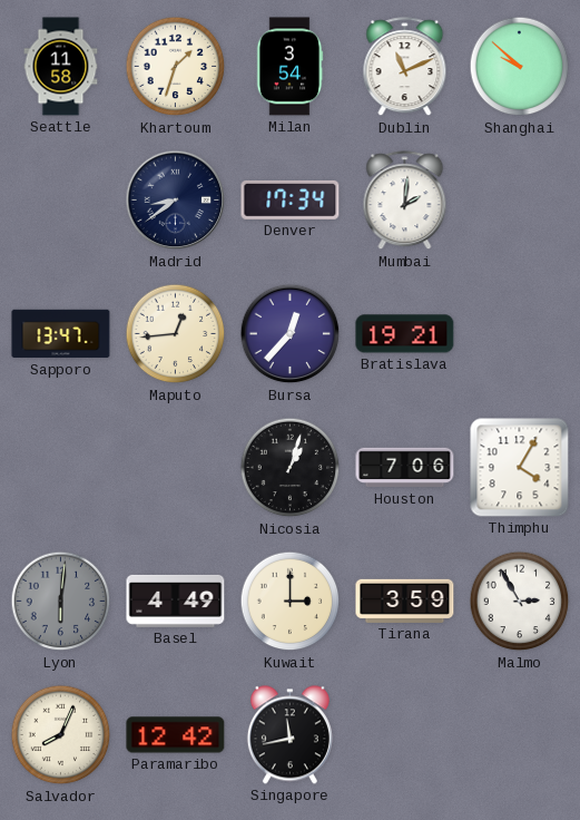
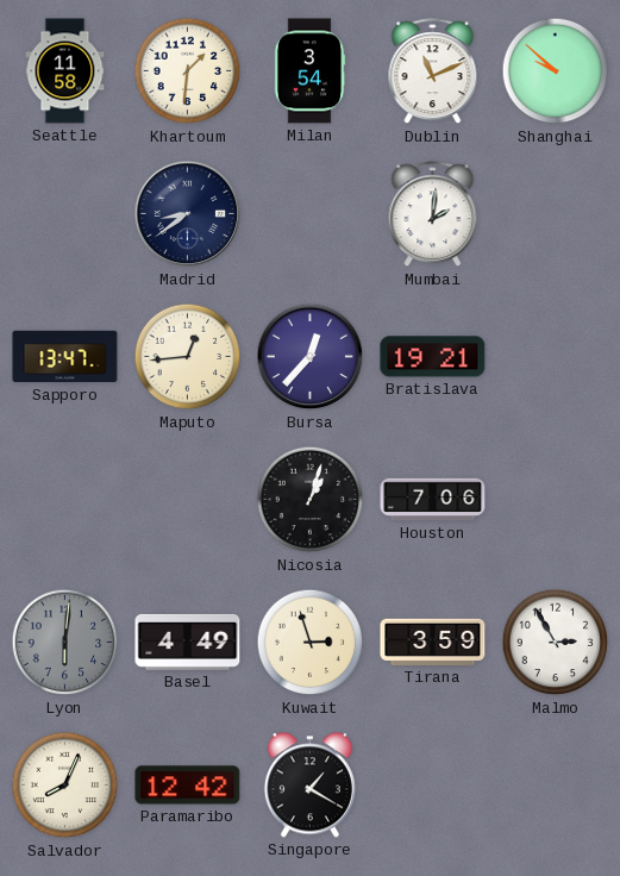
Khartoum: 1:33 -> 1:31 (188, 71)
Denver: 17:34 -> none (291, 199)
Thimphu: 4:05 -> none (520, 468)
Kuwait: 3:00 -> 2:57 (311, 643)
Singapore: 11:43 -> 1:20 (309, 786)
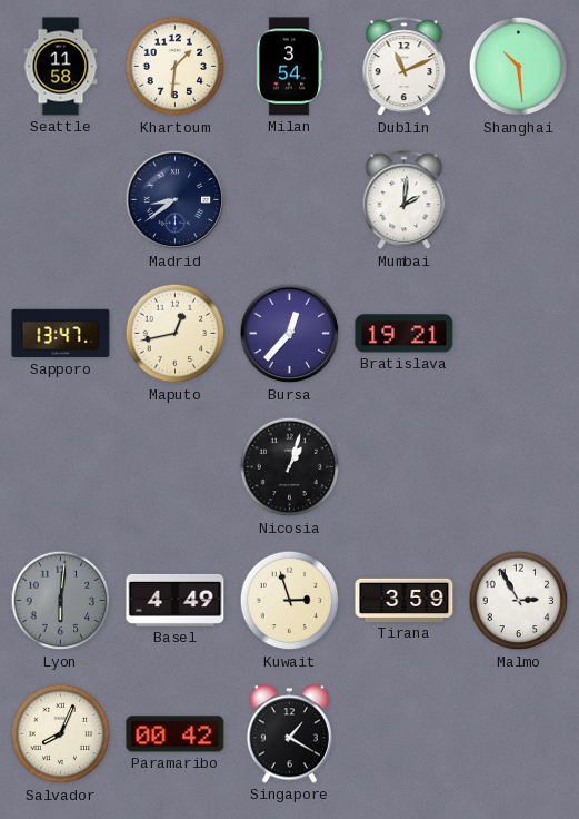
Shanghai: 9:52 -> 10:29 (519, 67)
Maputo: 12:44 -> 12:43 (176, 334)
Houston: 7:06 -> none (433, 500)
Paramaribo: 12:42 -> 00:42 (176, 734)
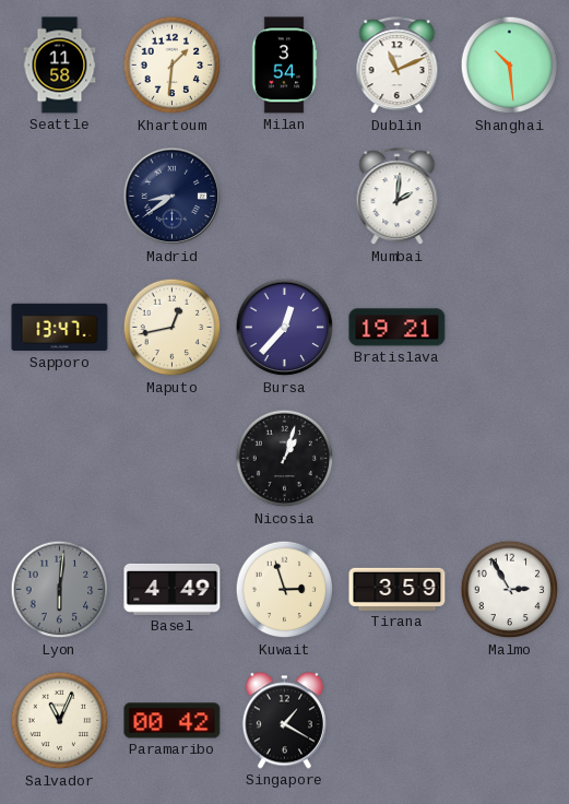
Salvador: 8:04 -> 11:04 (60, 721)
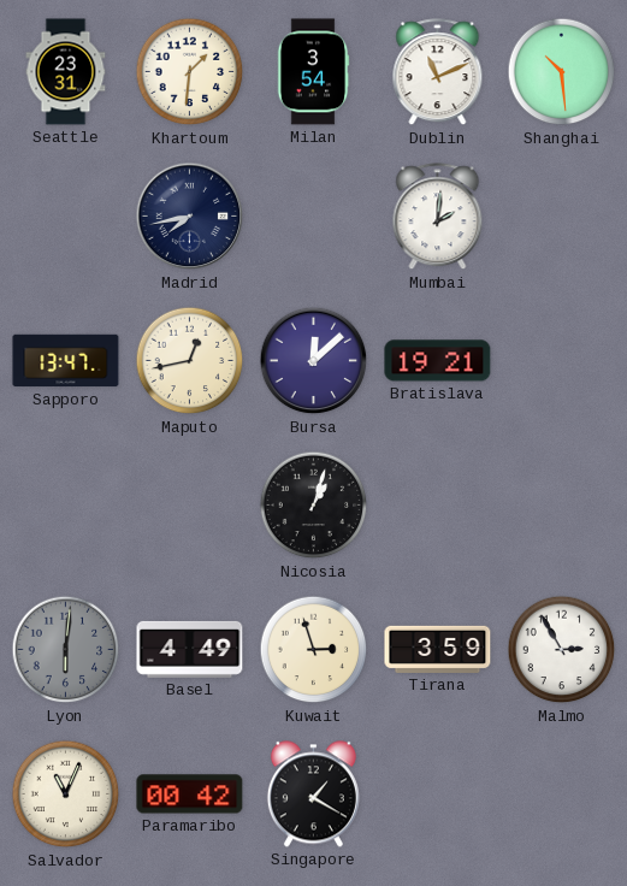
Seattle: 11:58 -> 23:31 (66, 72)
Madrid: 8:39 -> 7:43 (190, 217)
Bursa: 12:37 -> 12:08 (314, 361)
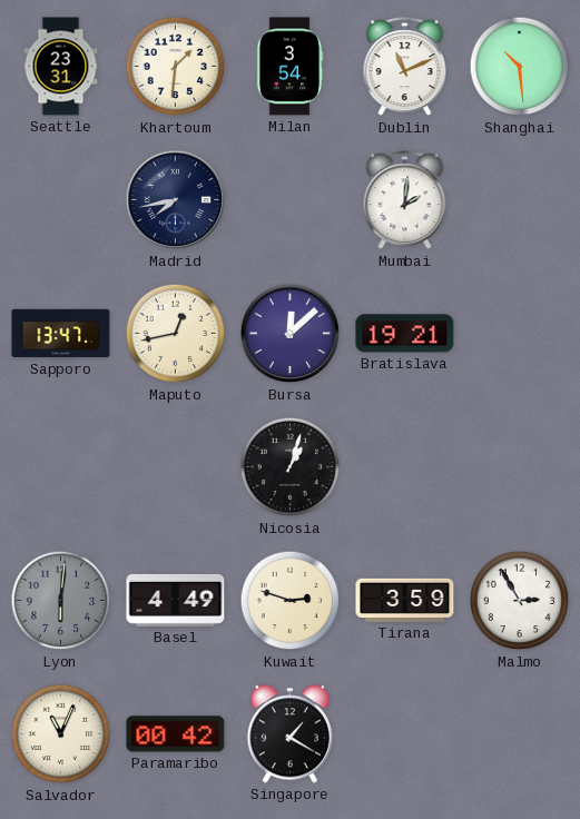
Kuwait: 2:57 -> 2:48 (291, 601)
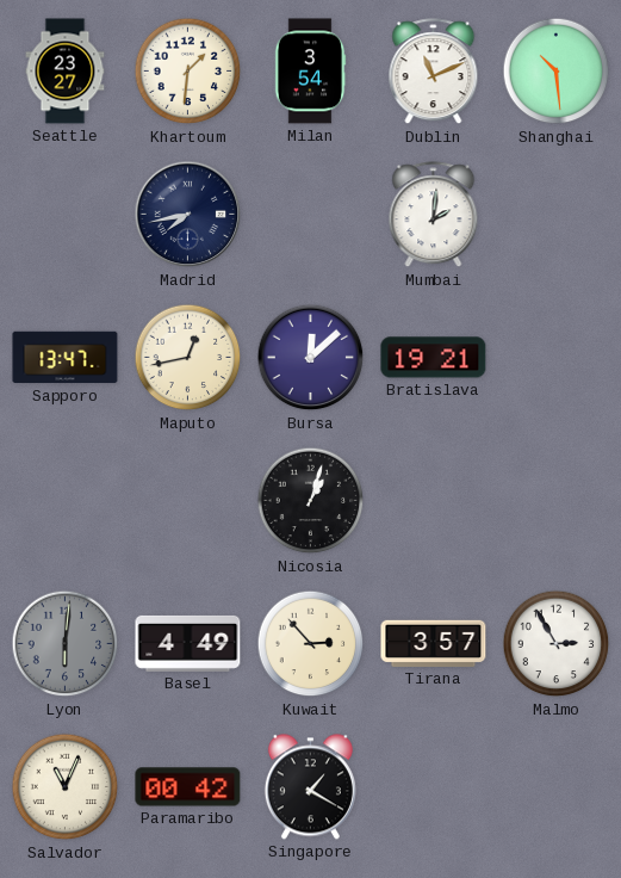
Seattle: 23:31 -> 23:27 (66, 72)
Kuwait: 2:48 -> 2:53 (311, 644)
Tirana: 3:59 -> 3:57 (434, 643)
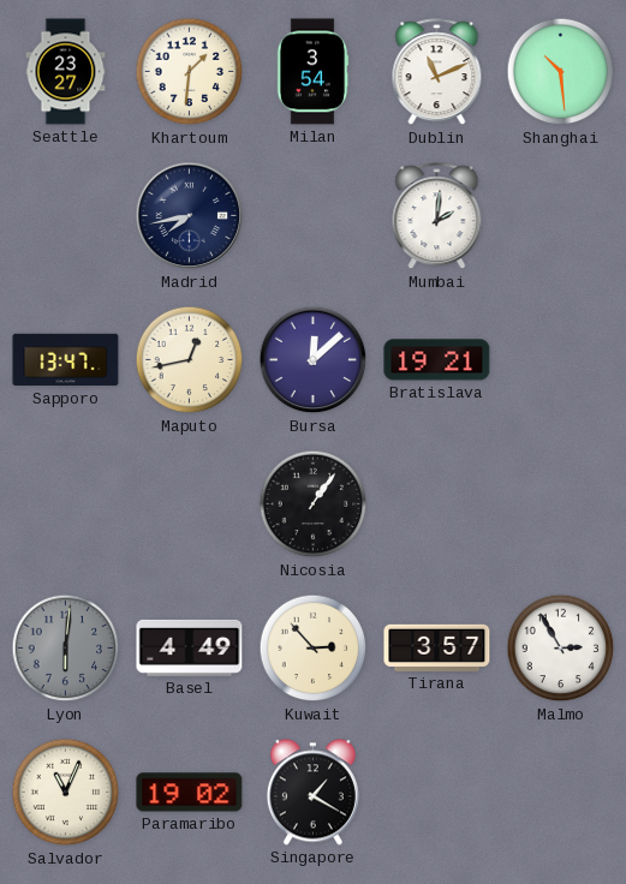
Nicosia: 1:03 -> 1:06 (314, 504)
Paramaribo: 00:42 -> 19:02 (190, 793)
